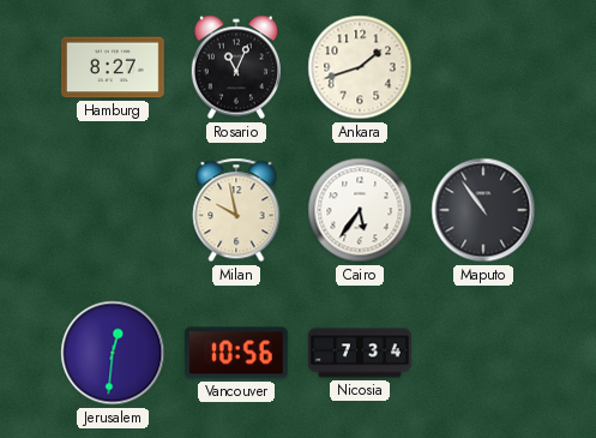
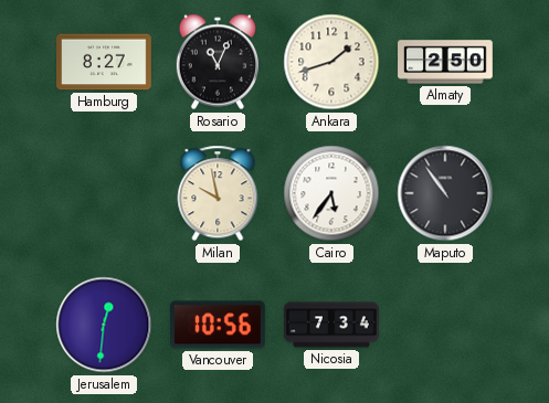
Almaty: none -> 2:50 (445, 62)
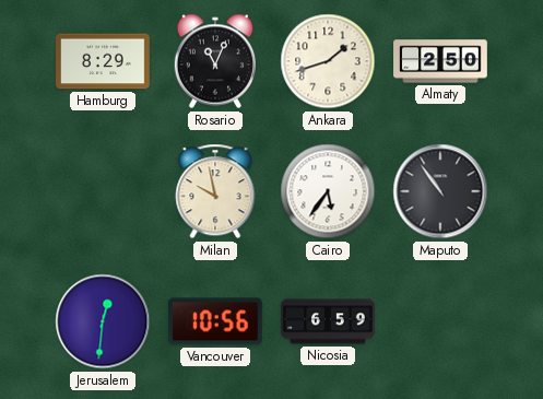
Hamburg: 8:27 -> 8:29 (104, 61)
Nicosia: 7:34 -> 6:59 (328, 321)
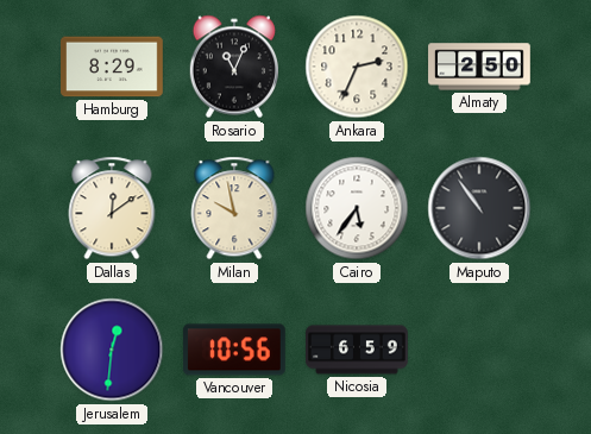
Ankara: 1:42 -> 2:34 (357, 67)
Dallas: none -> 12:09 (112, 208)
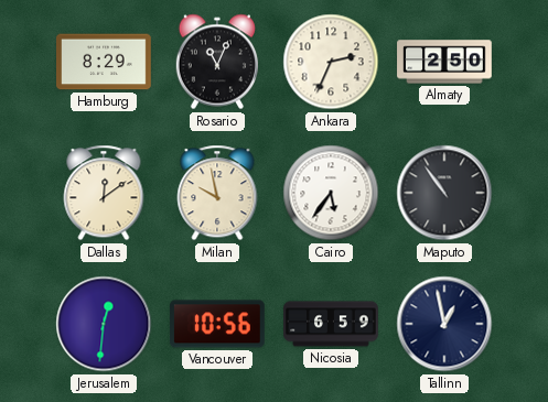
Tallinn: none -> 12:58 (444, 324)
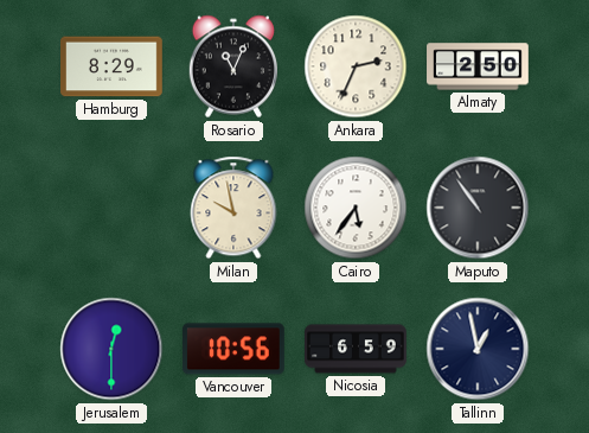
Dallas: 12:09 -> none (104, 193)
Jerusalem: 12:31 -> 12:30 (111, 349)
